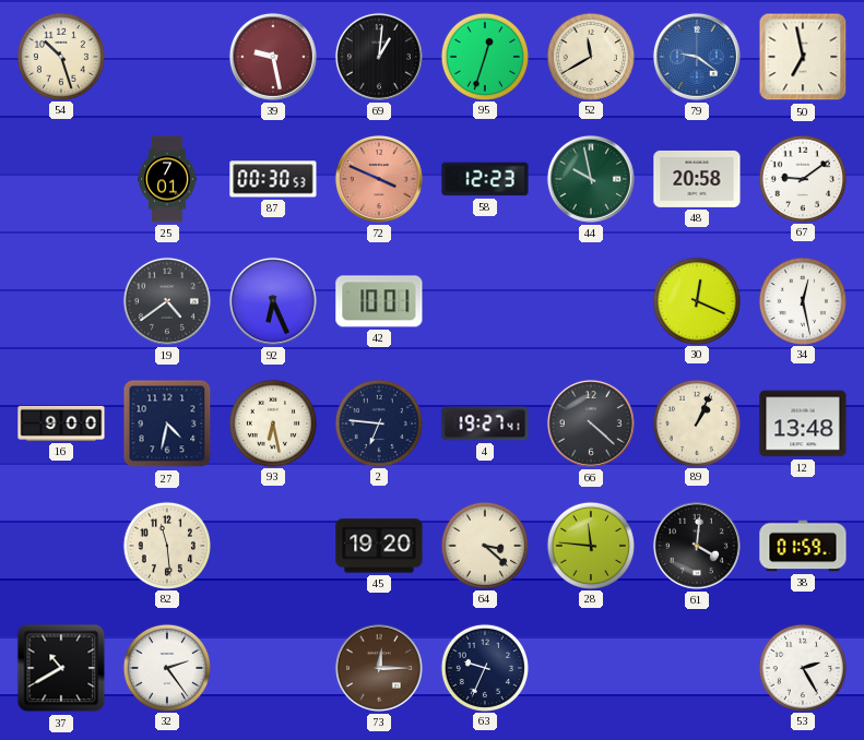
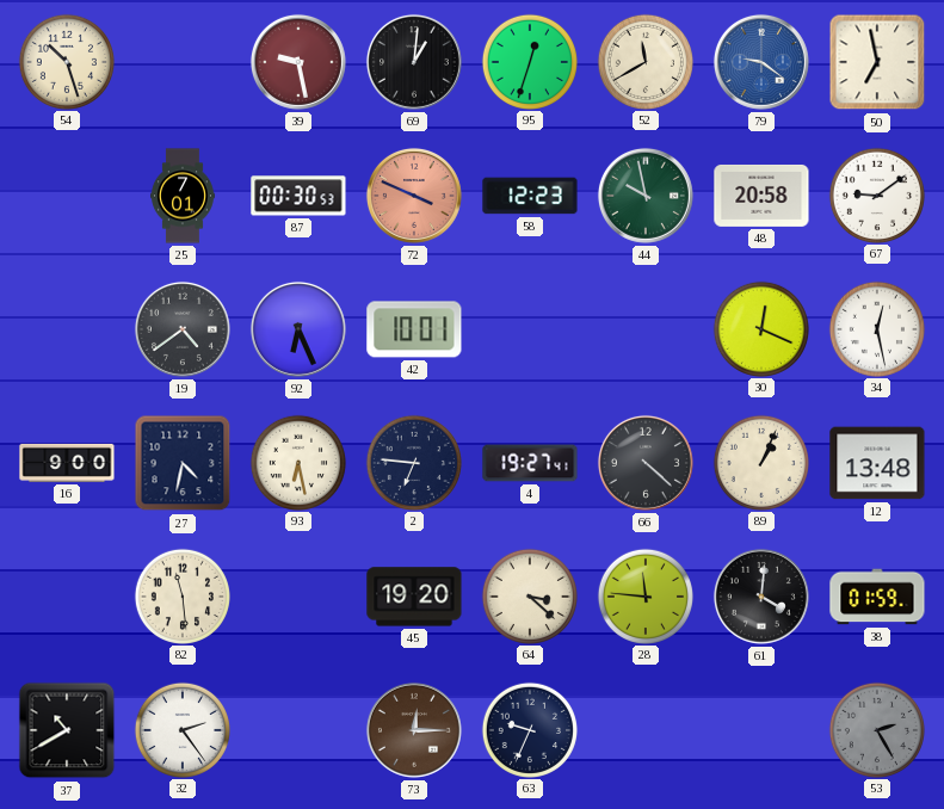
53 dial: white -> grey (876, 729)
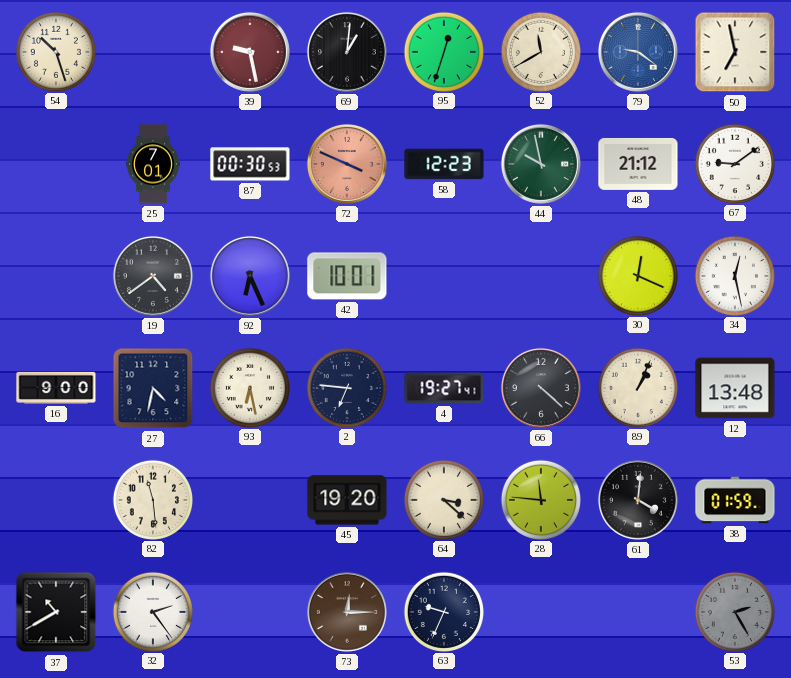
48: 20:58 -> 21:12 (638, 164)
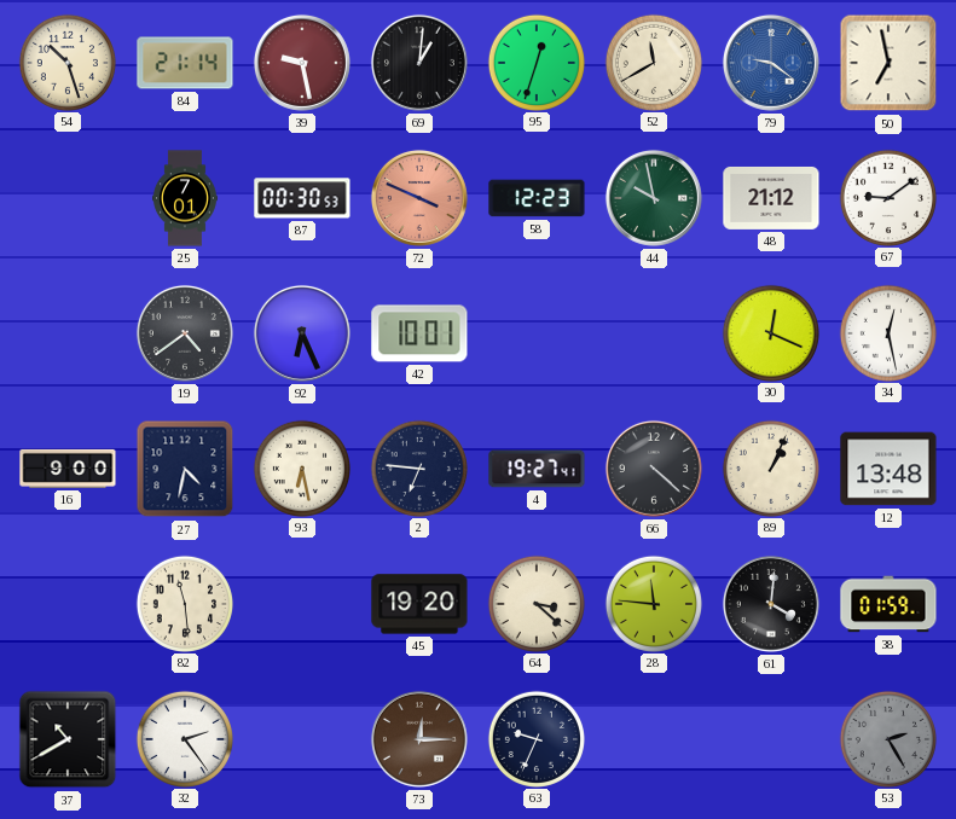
84: none -> 21:14 (185, 63)
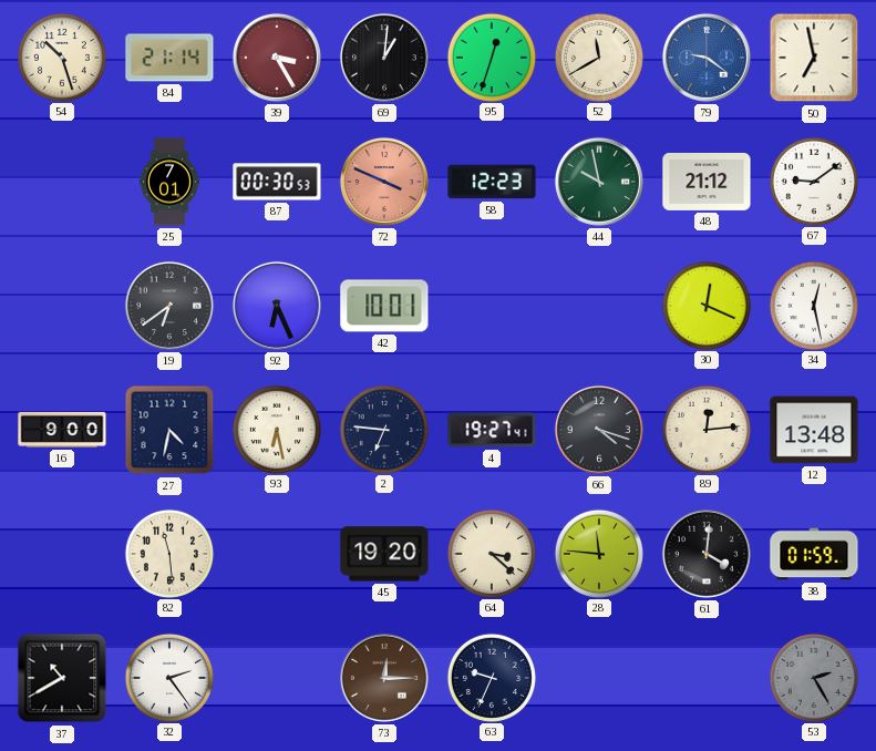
39: 9:28 -> 3:25 (277, 58)
19: 4:39 -> 6:39 (169, 306)
66: 4:22 -> 4:18 (599, 430)
89: 1:04 -> 12:14 (705, 429)
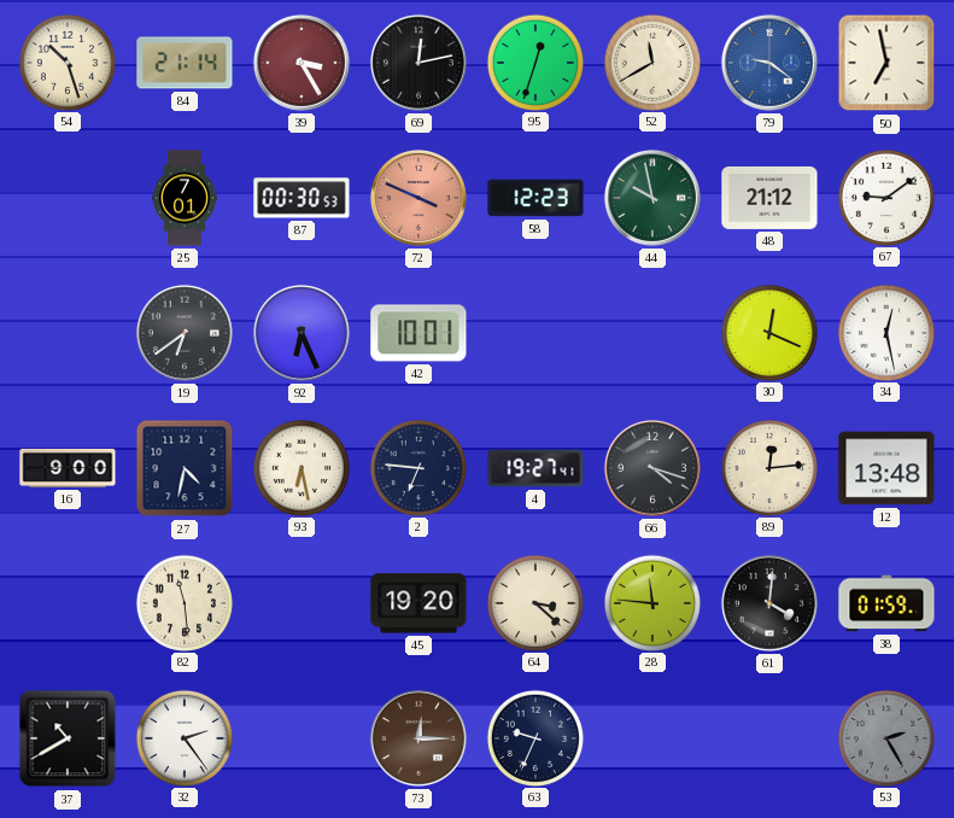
69: 1:01 -> 12:13 (419, 63)
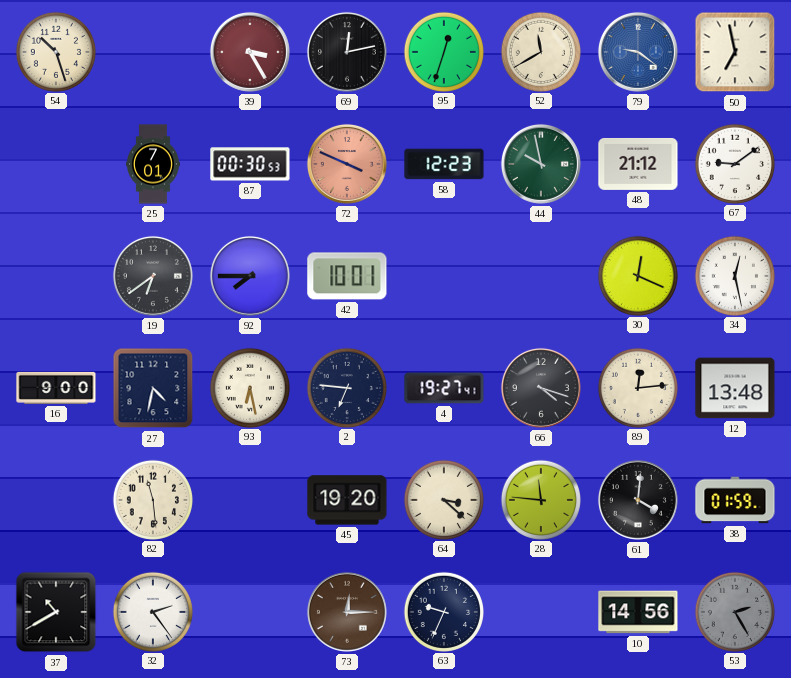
84: 21:14 -> none (185, 63)
92: 6:26 -> 7:45 (250, 276)
10: none -> 14:56 (638, 612)
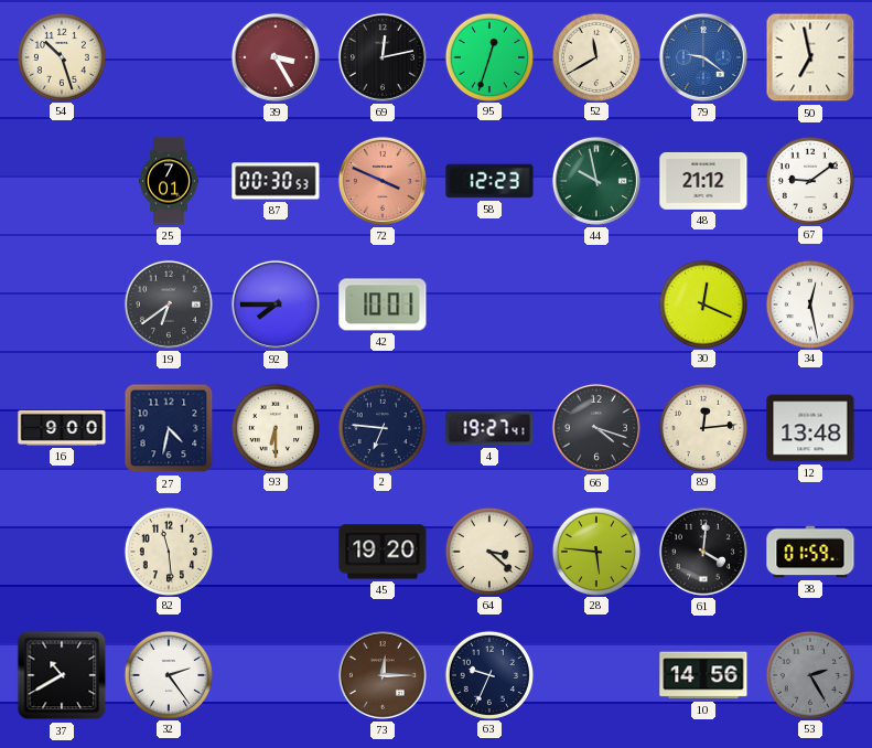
93: 6:28 -> 6:30 (274, 427)
28: 11:46 -> 5:46 (595, 551)
